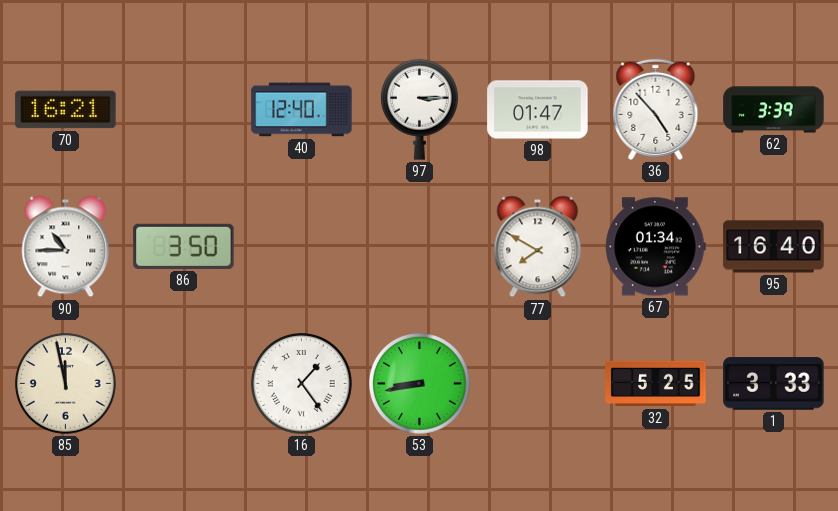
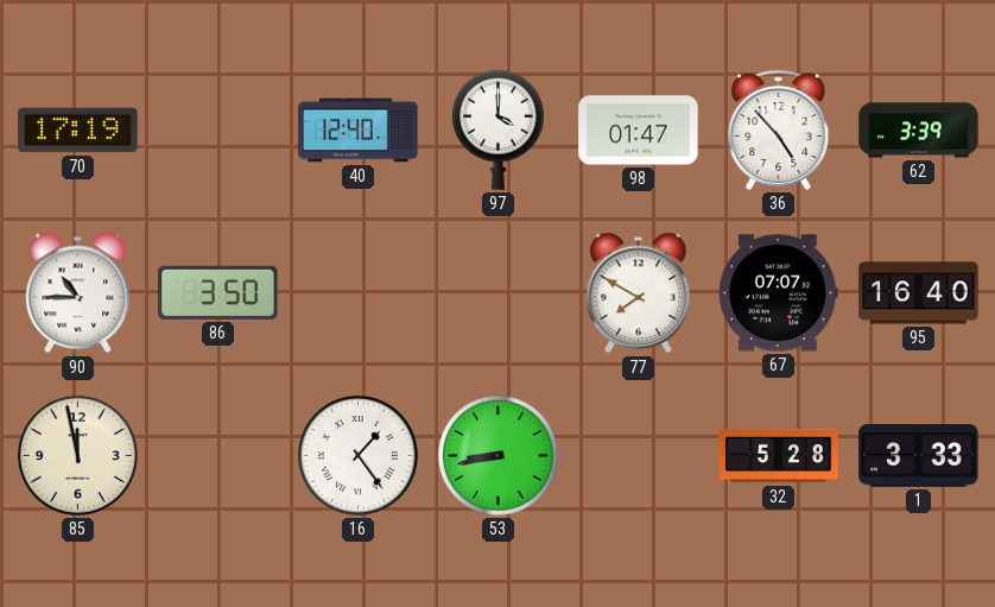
70: 16:21 -> 17:19 (78, 131)
97: 3:15 -> 4:00 (497, 129)
67: 01:34 -> 07:07 (779, 293)
32: 5:25 -> 5:28 (779, 456)
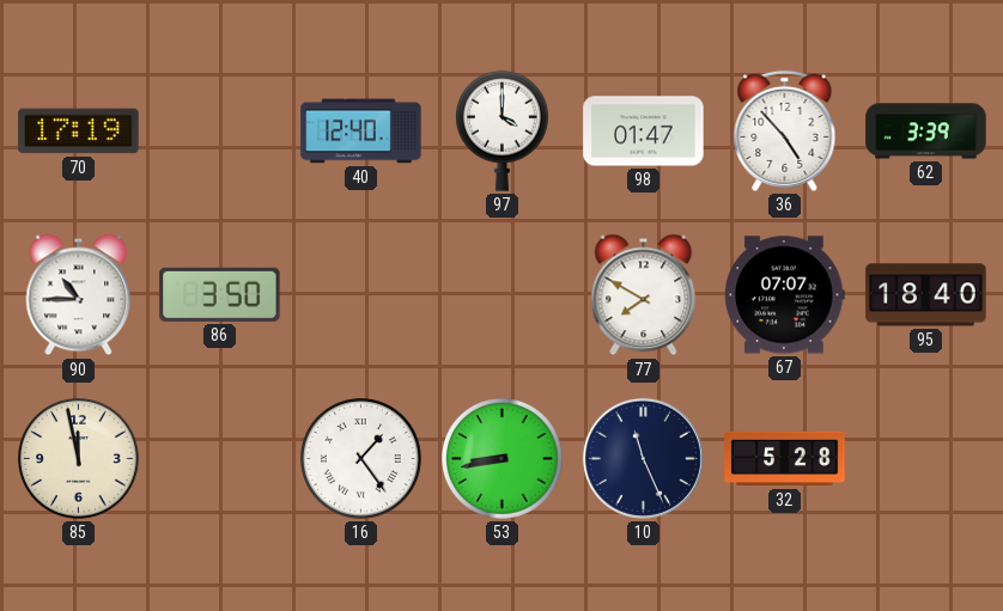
95: 16:40 -> 18:40 (926, 295)
10: none -> 11:26 (643, 458)
1: 3:33 -> none (919, 456)
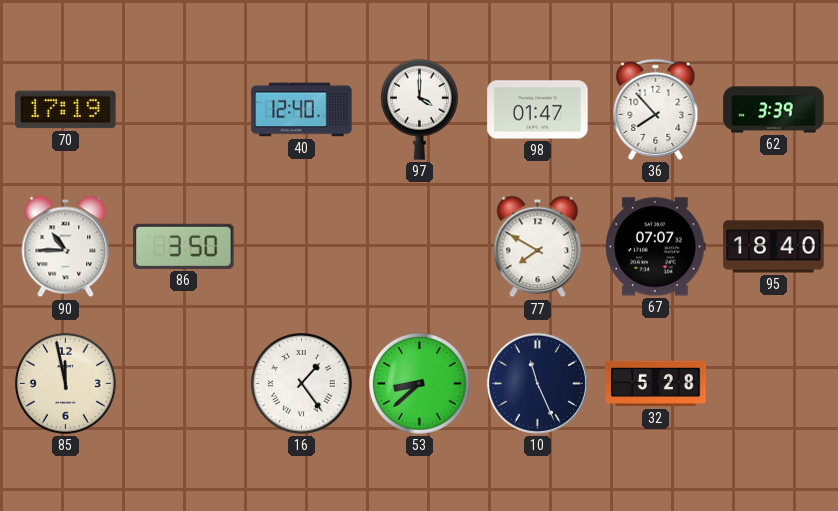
36: 4:53 -> 7:53 (656, 109)
53: 8:43 -> 8:38 (420, 384)
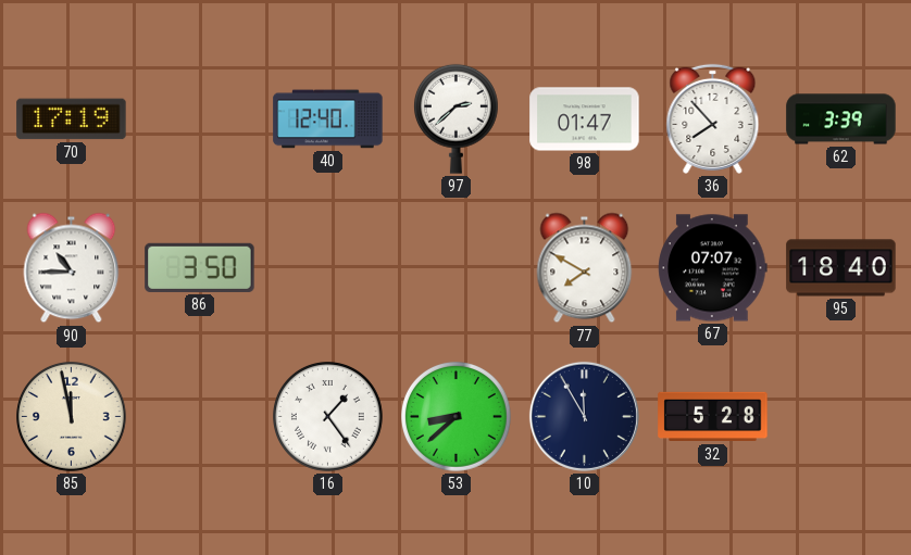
97: 4:00 -> 2:38 (455, 118)
10: 11:26 -> 11:55 (584, 416)
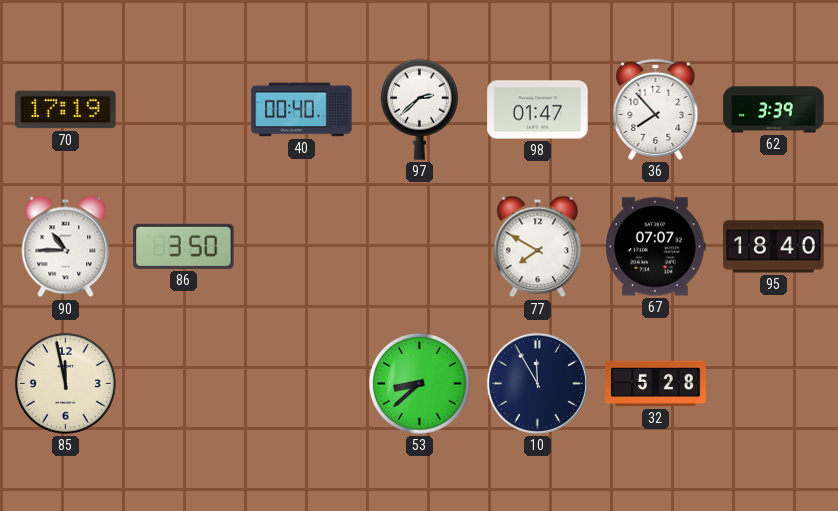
40: 12:40 -> 00:40 (302, 110)
16: 1:24 -> none (328, 417)
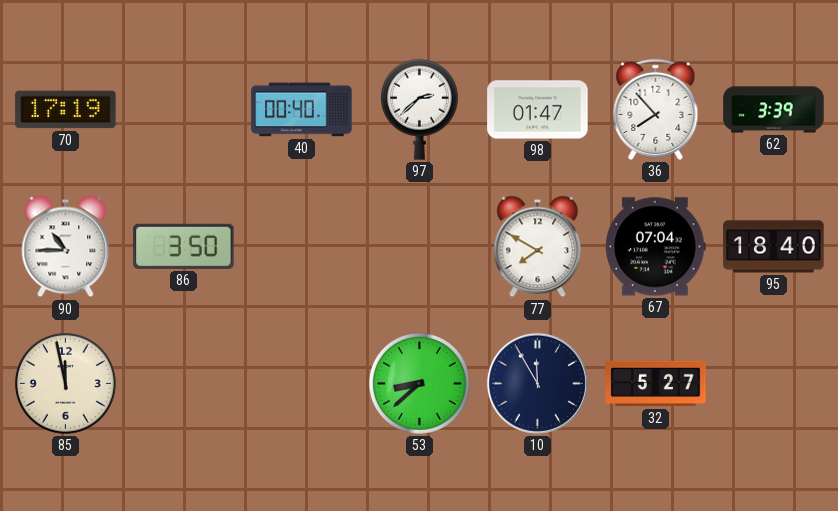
67: 07:07 -> 07:04 (656, 247)
32: 5:28 -> 5:27 (656, 384)
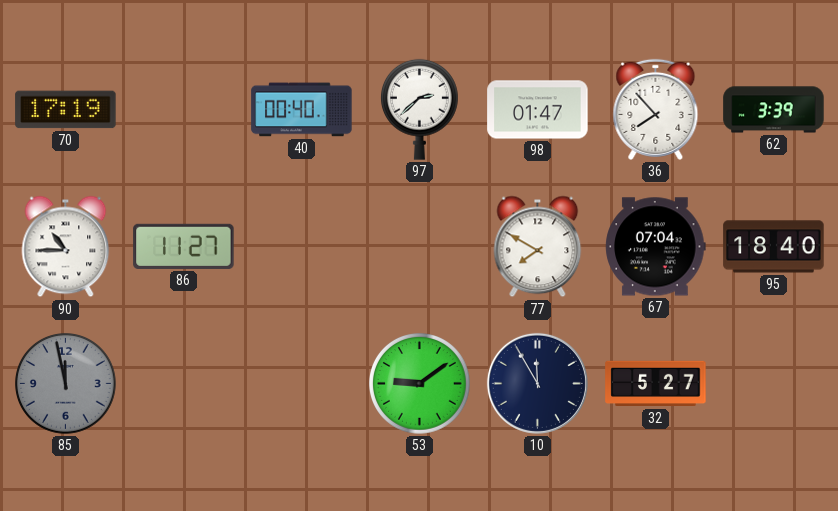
86: 3:50 -> 11:27 (184, 246)
85 dial: cream -> grey (66, 384)
53: 8:38 -> 9:09 (420, 384)
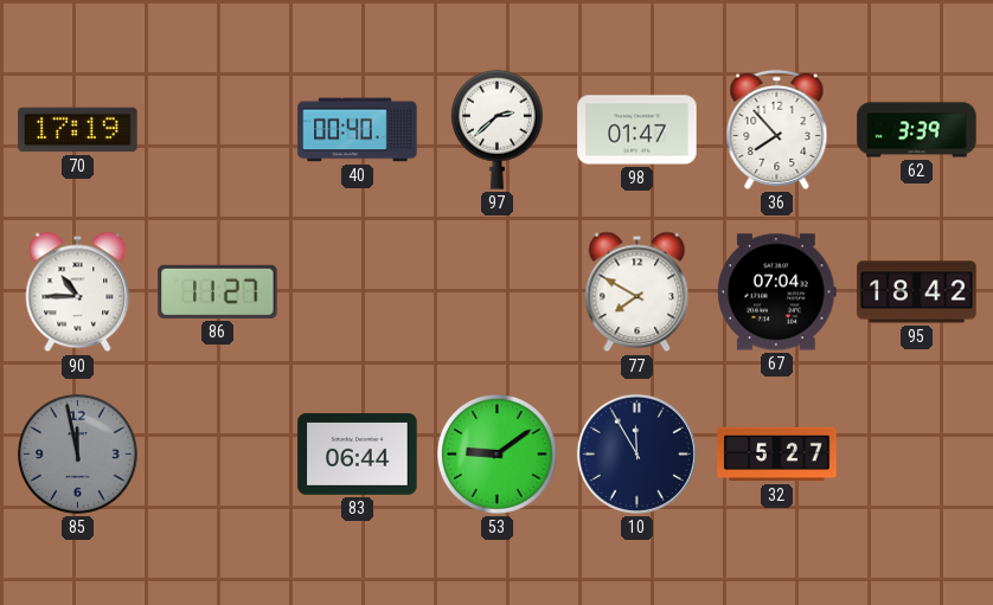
95: 18:40 -> 18:42 (917, 292)
83: none -> 06:44 (358, 455)
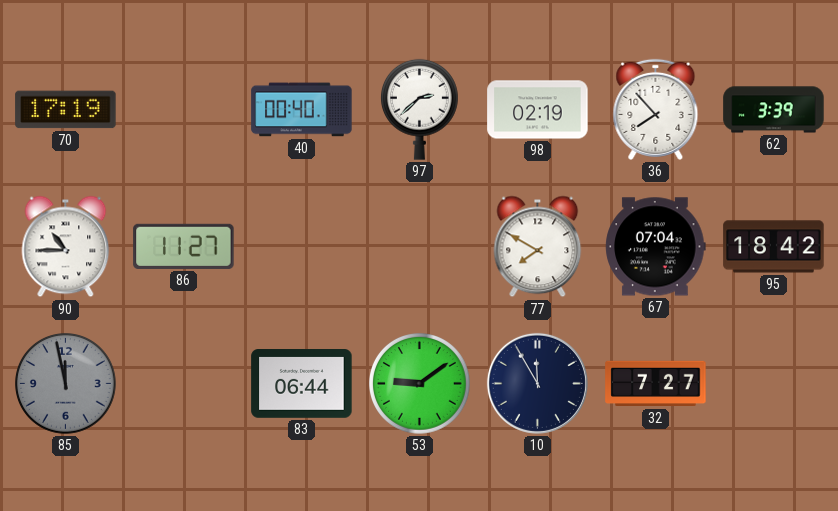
98: 01:47 -> 02:19 (538, 110)
32: 5:27 -> 7:27 (656, 384)
